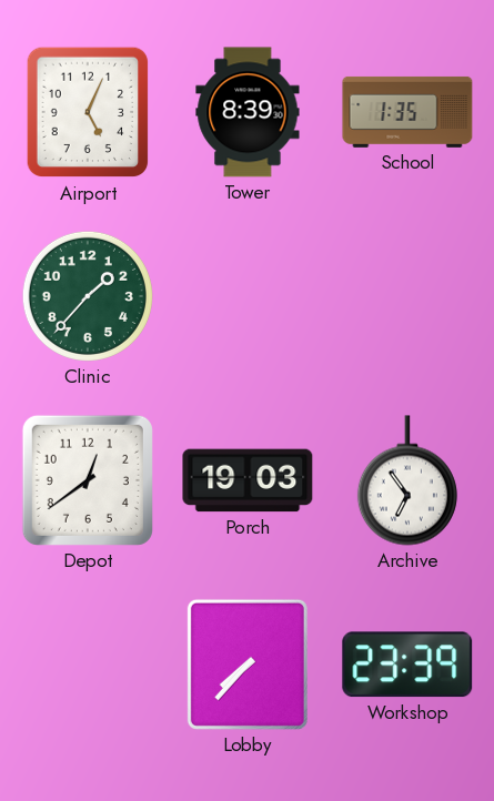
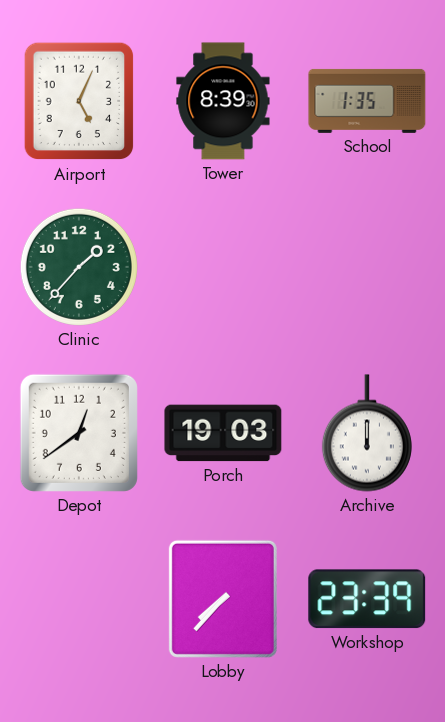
Archive: 6:54 -> 12:00 (367, 433)
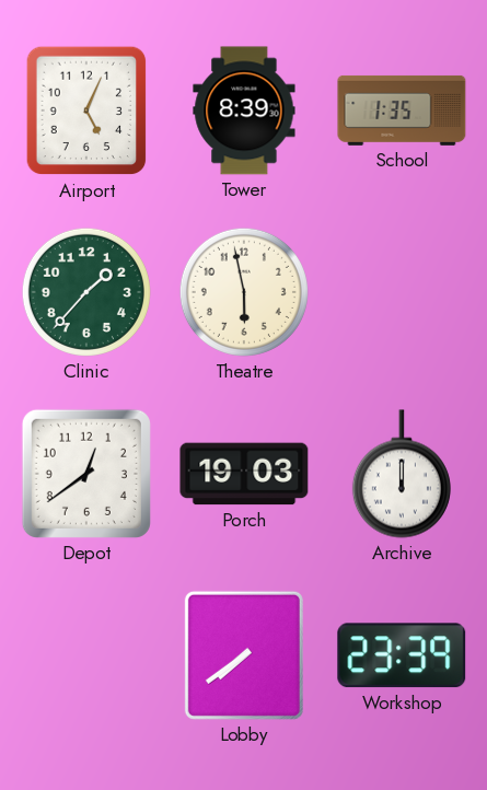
Theatre: none -> 5:58 (244, 292)
Lobby: 7:37 -> 7:39 (244, 655)
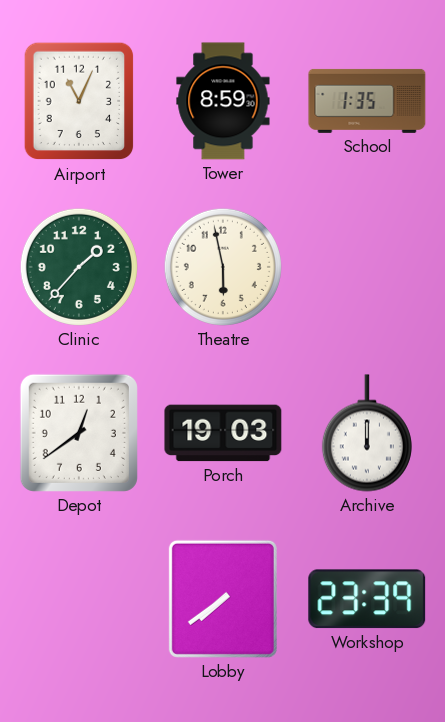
Airport: 5:04 -> 11:04 (79, 101)
Tower: 8:39 -> 8:59 (223, 101)
